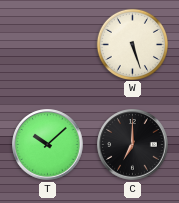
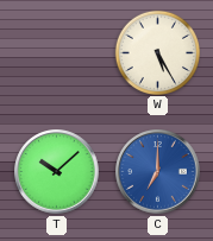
W: 5:27 -> 5:25 (157, 52)
C dial: black -> blue (158, 172)
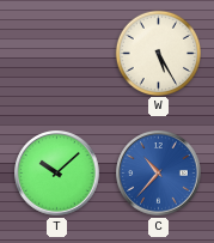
C: 7:00 -> 10:37 (159, 174)
